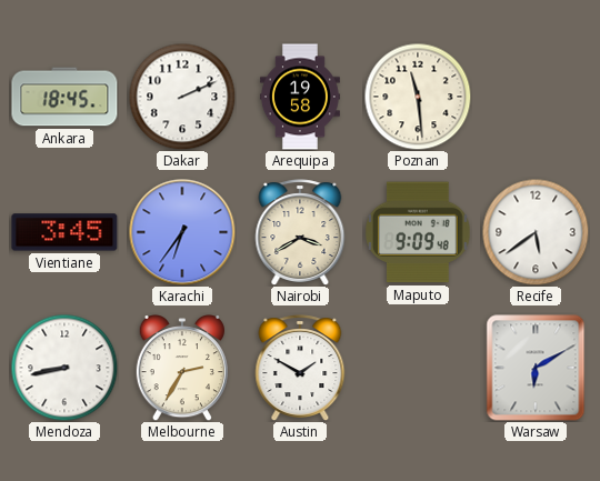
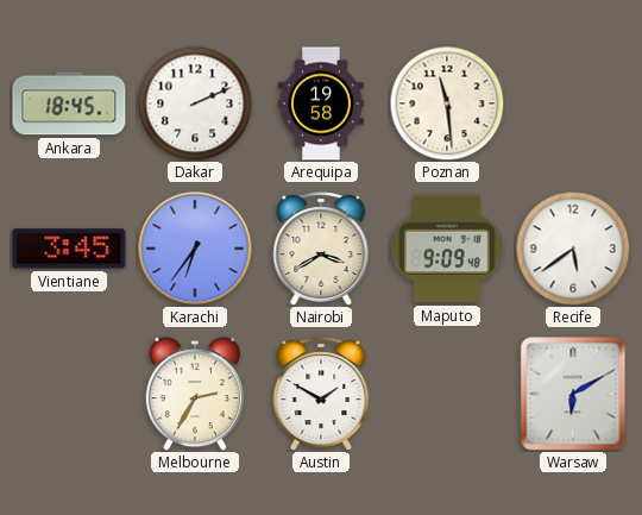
Mendoza: 8:43 -> none (64, 368)
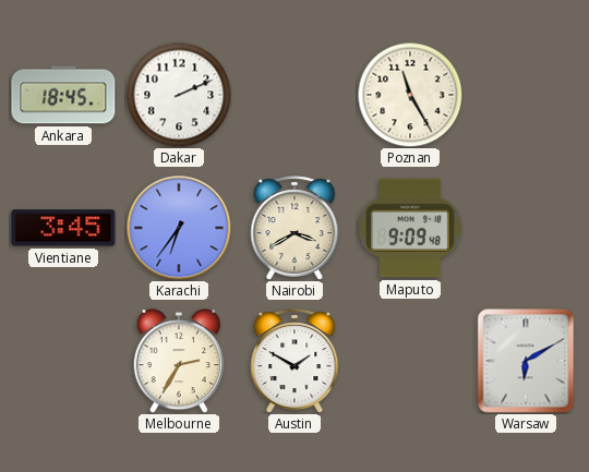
Arequipa: 19:58 -> none (321, 103)
Poznan: 11:29 -> 11:25 (410, 95)
Recife: 5:39 -> none (573, 249)
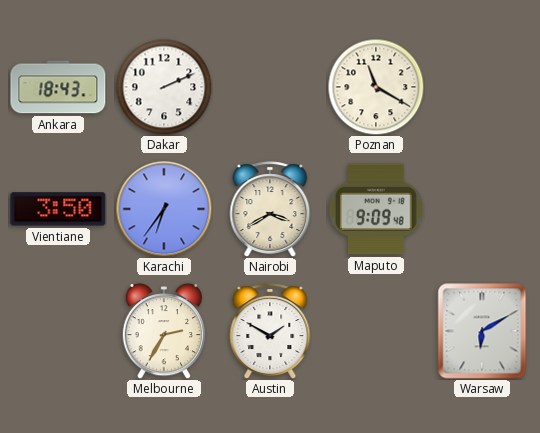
Ankara: 18:45 -> 18:43 (58, 87)
Poznan: 11:25 -> 11:20 (376, 87)
Vientiane: 3:45 -> 3:50 (58, 209)
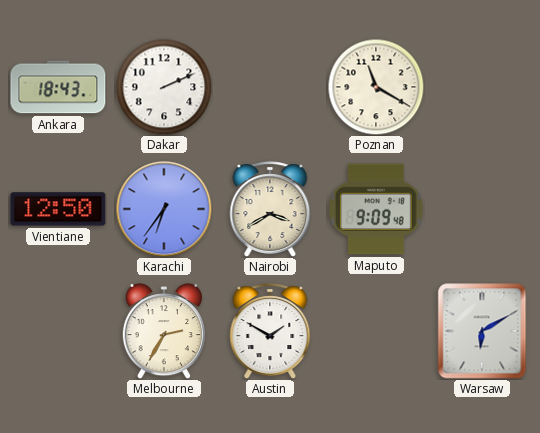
Vientiane: 3:50 -> 12:50 (58, 209)
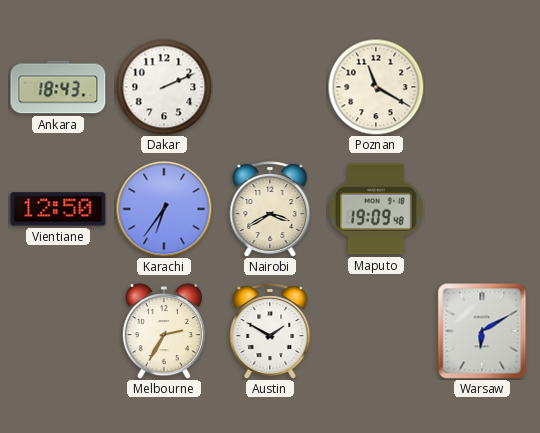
Maputo: 9:09 -> 19:09 (377, 209)
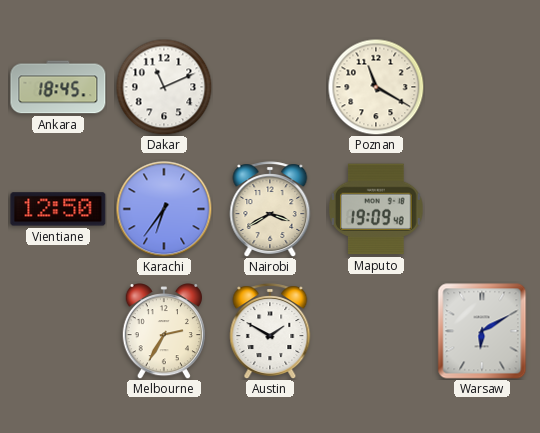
Ankara: 18:43 -> 18:45 (58, 87)
Dakar: 2:11 -> 11:11 (164, 87)
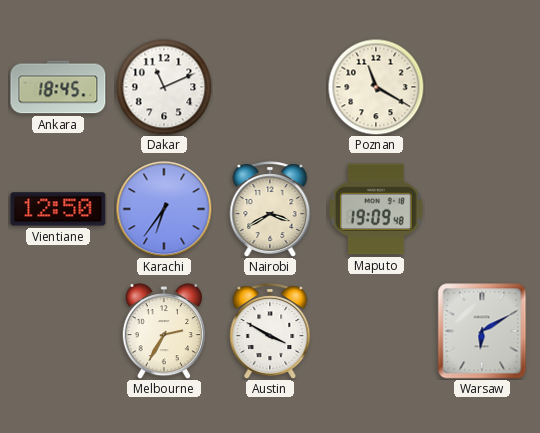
Austin: 1:50 -> 3:50 (270, 331)
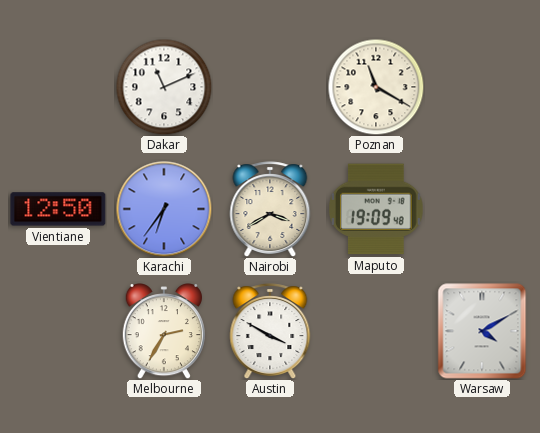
Ankara: 18:45 -> none (58, 87)
Warsaw: 6:10 -> 4:10 (482, 331)
